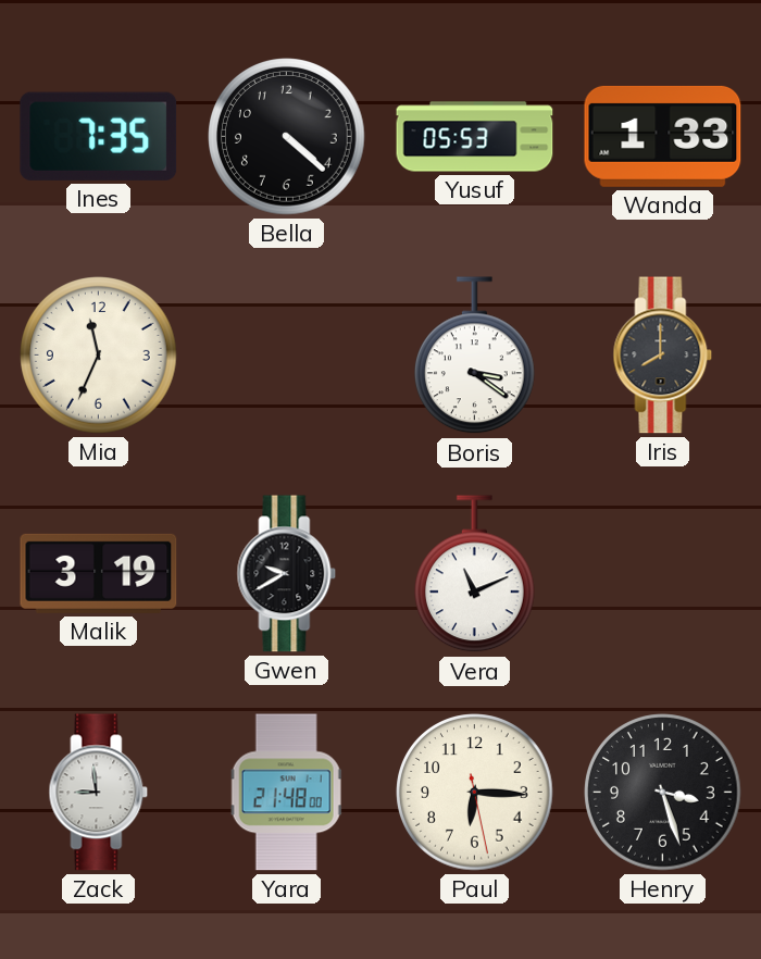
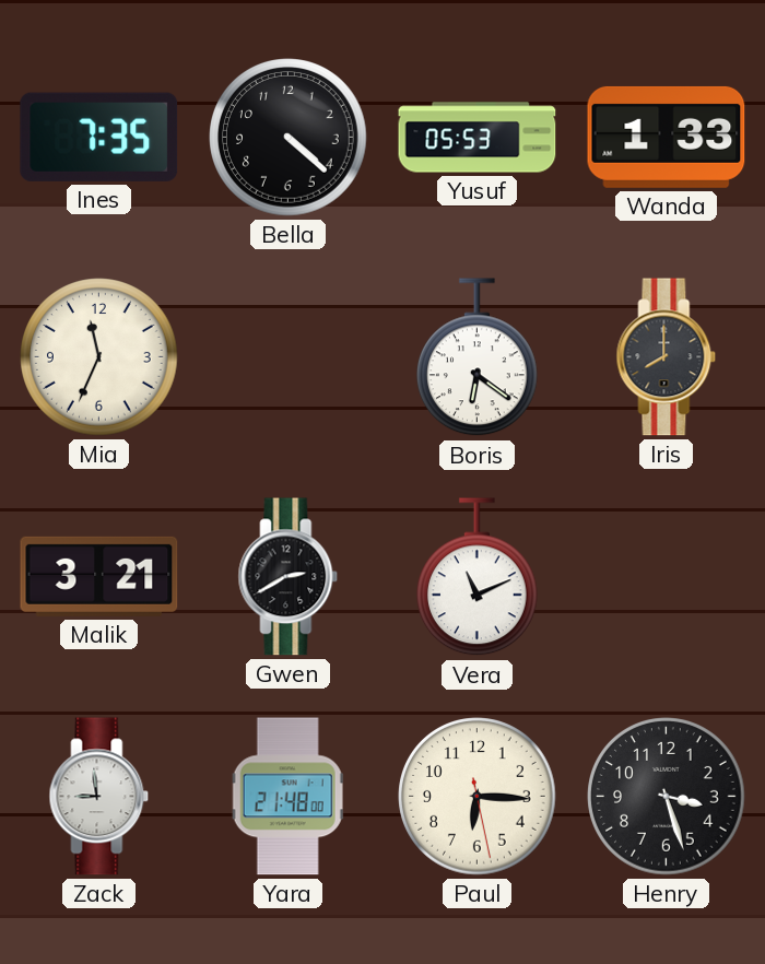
Boris: 3:21 -> 6:21 (476, 357)
Malik: 3:19 -> 3:21 (99, 576)
Gwen: 9:40 -> 2:40 (289, 577)
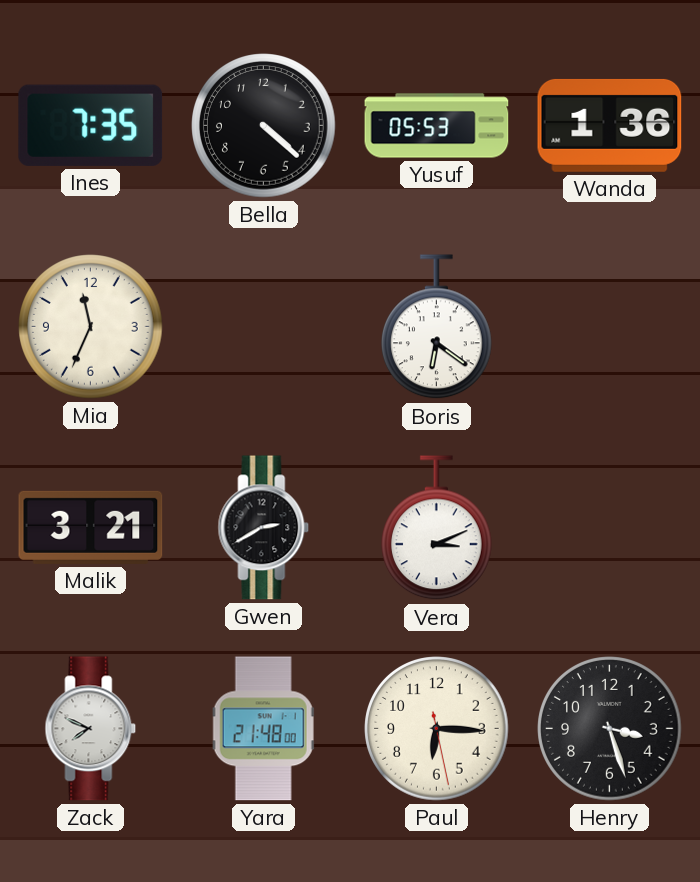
Wanda: 1:33 -> 1:36 (610, 125)
Iris: 8:00 -> none (667, 357)
Vera: 11:11 -> 3:11 (436, 528)
Zack: 8:59 -> 7:49 (91, 729)
